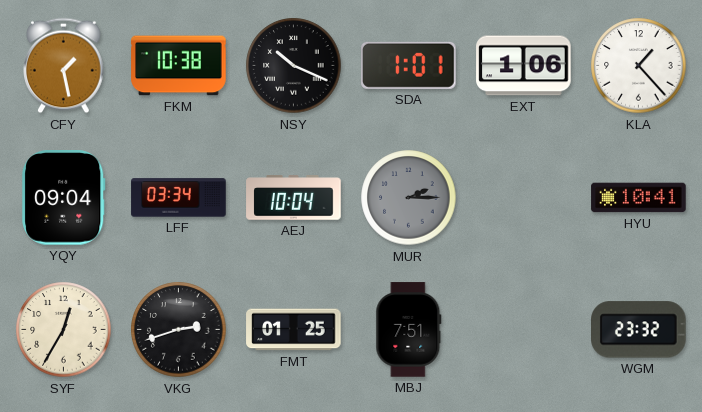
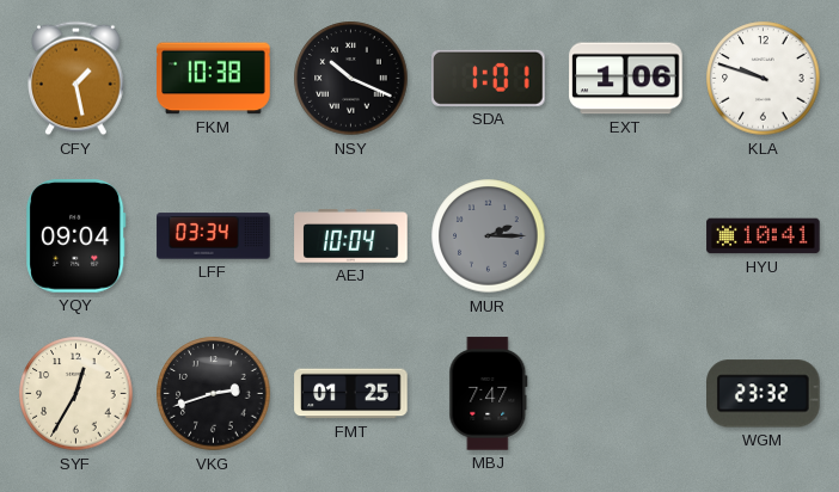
KLA: 1:23 -> 9:48 (764, 79)
MBJ: 7:51 -> 7:47 (489, 394)
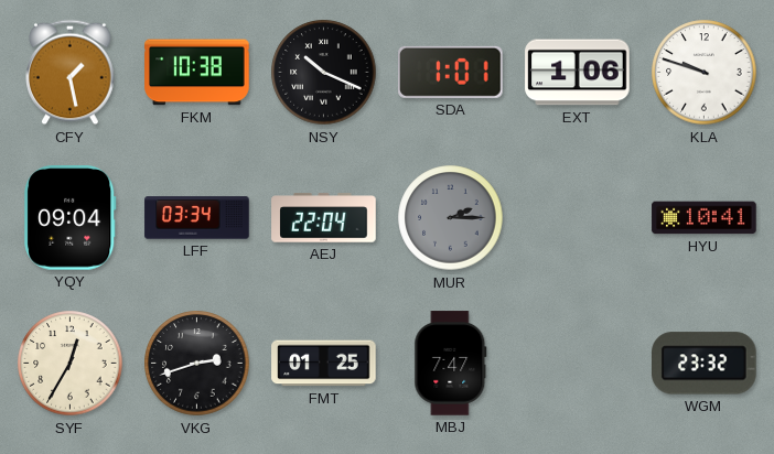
AEJ: 10:04 -> 22:04 (324, 218)
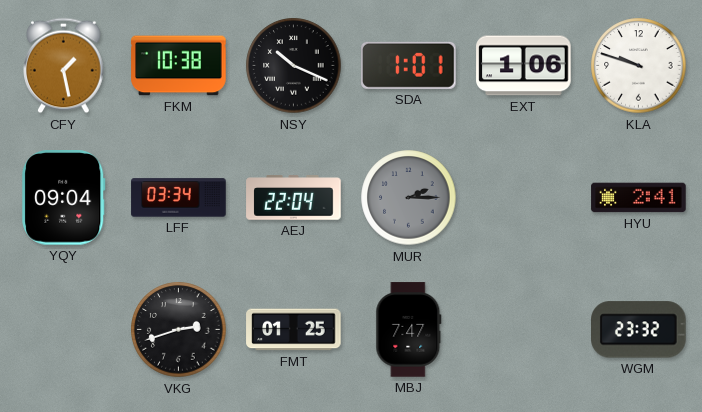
HYU: 10:41 -> 2:41 (639, 198)
SYF: 12:35 -> none (71, 364)
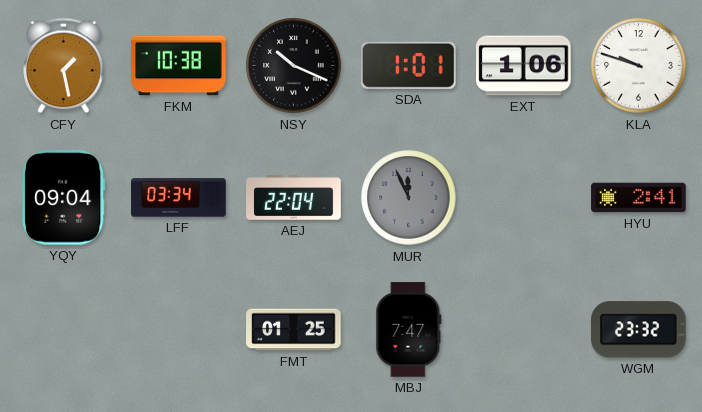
MUR: 2:15 -> 11:56 (409, 198)
VKG: 2:42 -> none (179, 330)
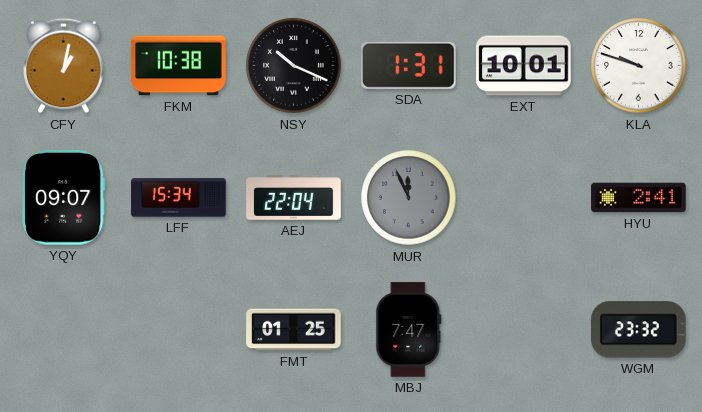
CFY: 1:28 -> 1:02 (64, 66)
SDA: 1:01 -> 1:31 (409, 65)
EXT: 1:06 -> 10:01 (524, 66)
YQY: 09:04 -> 09:07 (64, 198)
LFF: 03:34 -> 15:34 (179, 198)
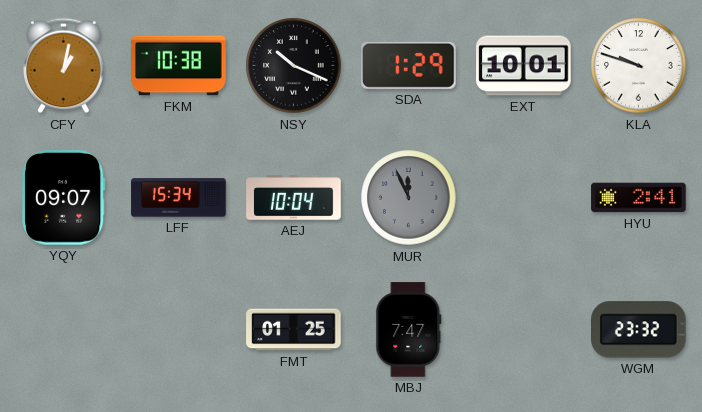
SDA: 1:31 -> 1:29 (409, 65)
AEJ: 22:04 -> 10:04 (294, 198)
